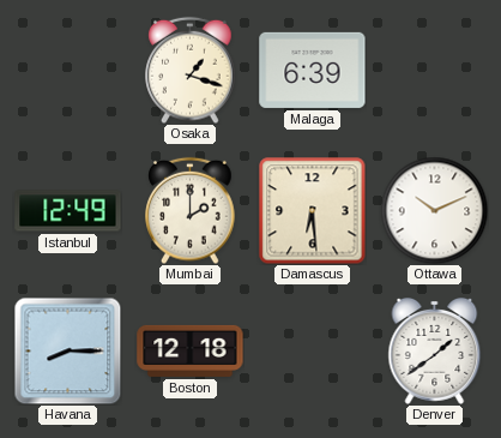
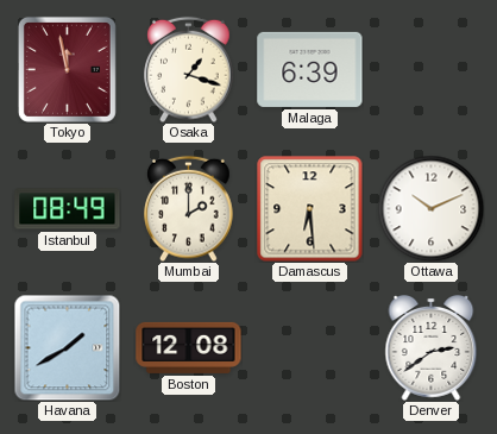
Tokyo: none -> 11:58 (67, 69)
Istanbul: 12:49 -> 08:49 (68, 209)
Havana: 8:15 -> 1:40 (67, 347)
Boston: 12:18 -> 12:08 (189, 347)
Denver: 1:39 -> 2:39 (432, 348)
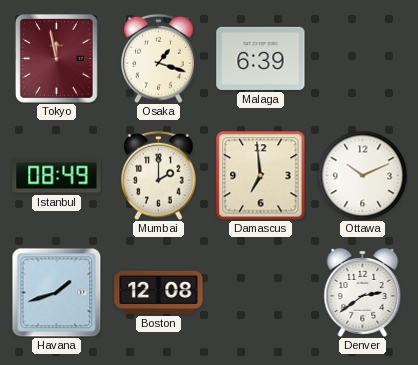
Damascus: 6:29 -> 6:59 (260, 175)
Havana: 1:40 -> 1:42 (56, 292)
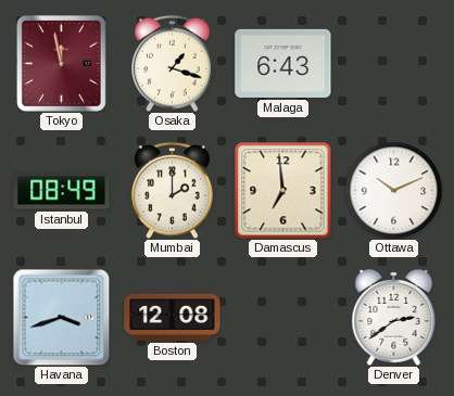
Malaga: 6:39 -> 6:43 (283, 63)
Havana: 1:42 -> 3:42 (61, 317)
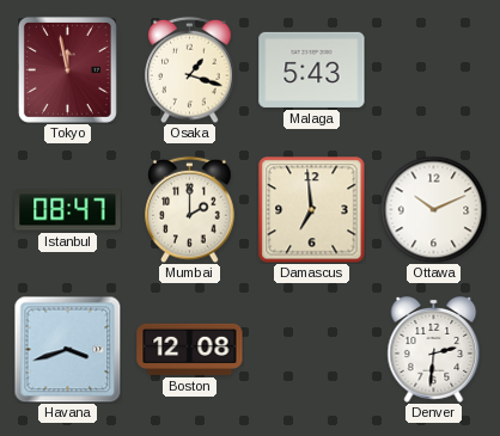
Malaga: 6:43 -> 5:43 (312, 69)
Istanbul: 08:49 -> 08:47 (68, 210)
Denver: 2:39 -> 2:31 (434, 350)
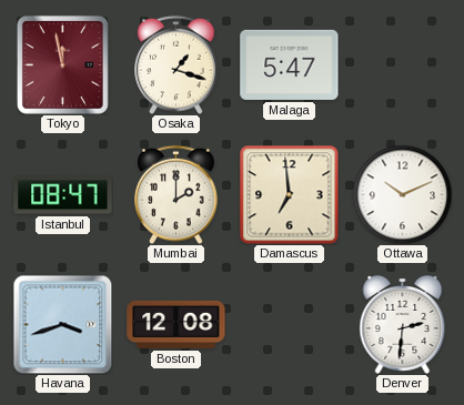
Malaga: 5:43 -> 5:47 (290, 64)
